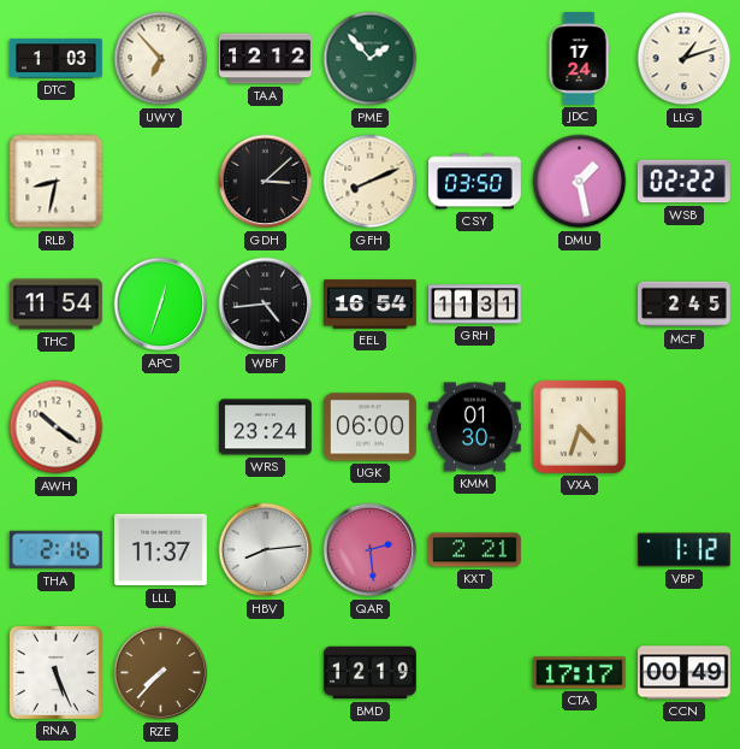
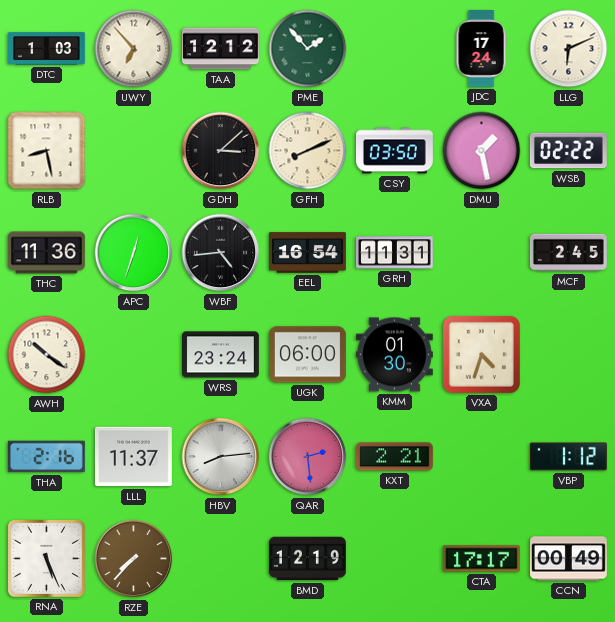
LLG: 1:12 -> 6:11 (569, 49)
RLB: 8:32 -> 8:28 (47, 151)
THC: 11:54 -> 11:36 (47, 253)
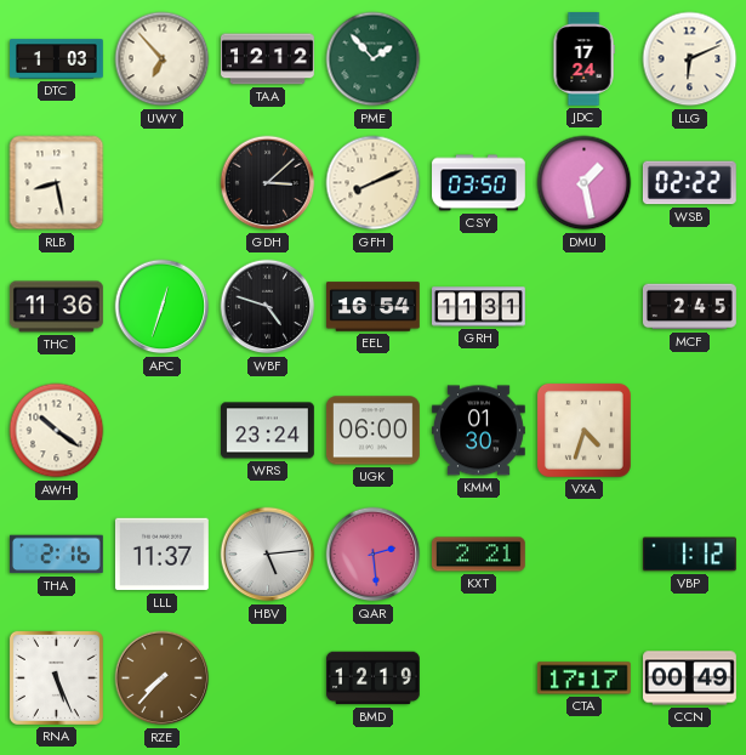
WBF: 4:44 -> 4:48 (268, 307)
HBV: 8:14 -> 5:14 (268, 555)
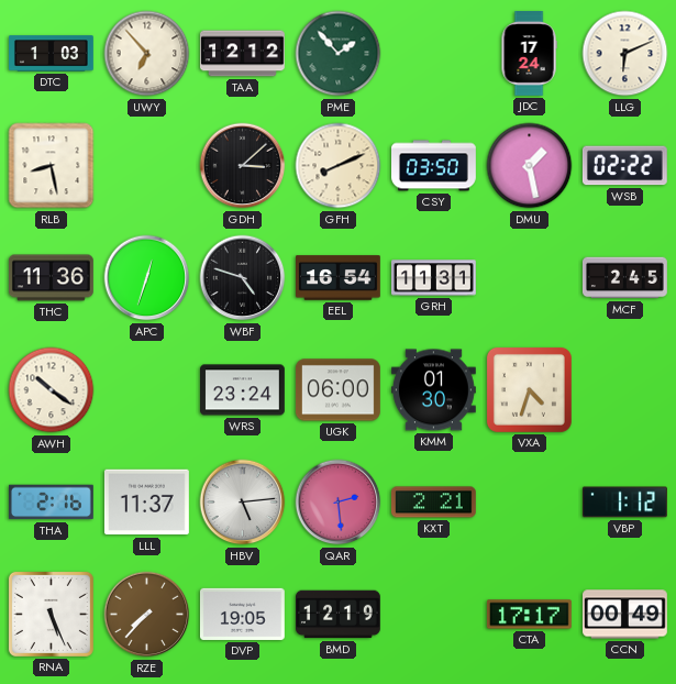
DVP: none -> 19:05 (242, 614)
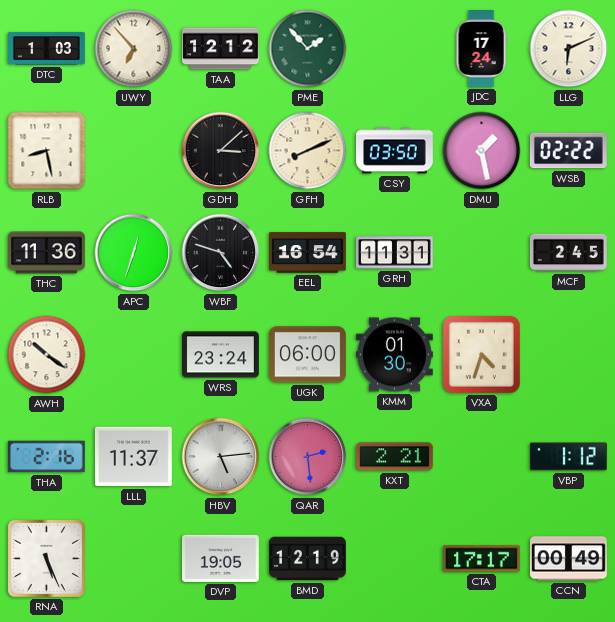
RZE: 7:37 -> none (147, 615)
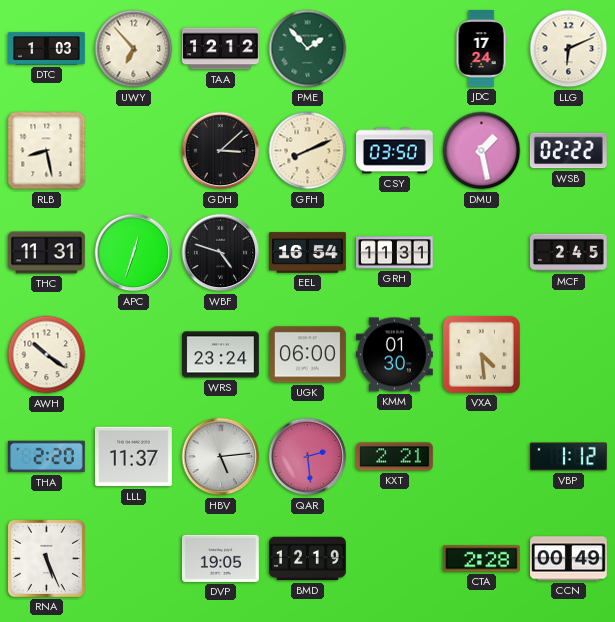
THC: 11:36 -> 11:31 (47, 253)
VXA: 4:33 -> 4:29 (481, 354)
THA: 2:16 -> 2:20 (46, 457)
CTA: 17:17 -> 2:28 (481, 559)
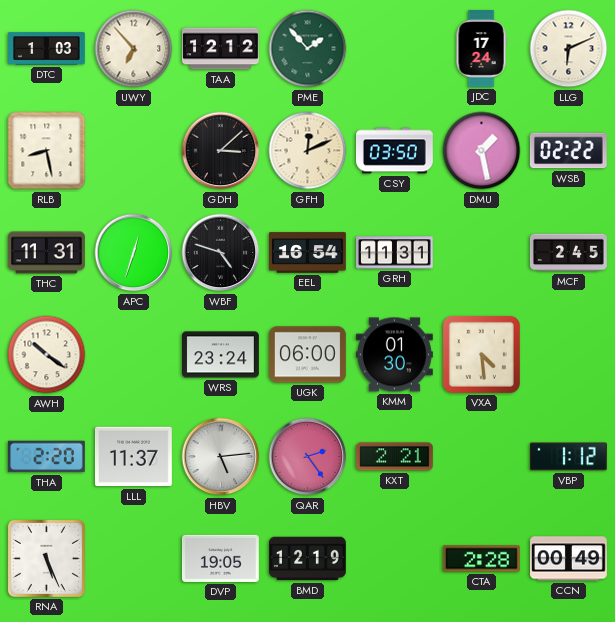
GFH: 8:11 -> 12:11 (308, 151)
QAR: 2:29 -> 2:24 (308, 457)
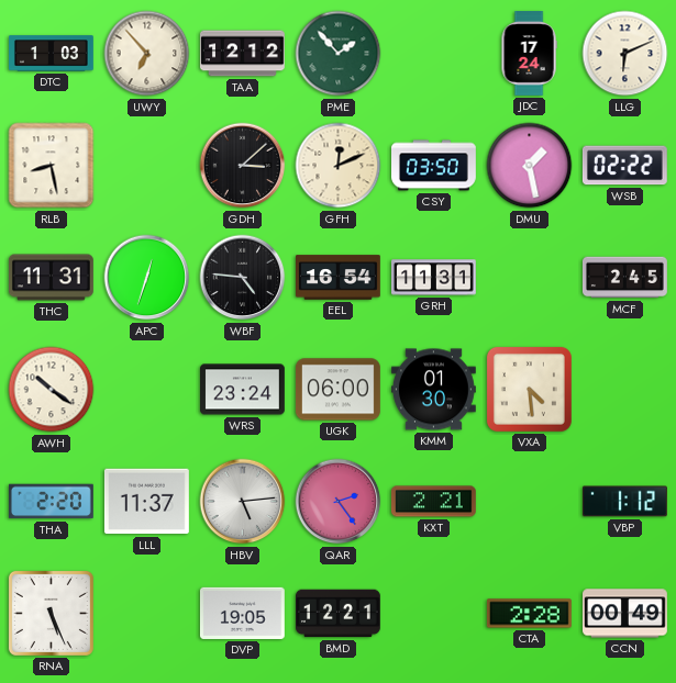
WBF: 4:48 -> 4:46 (243, 278)
BMD: 12:19 -> 12:21 (339, 614)
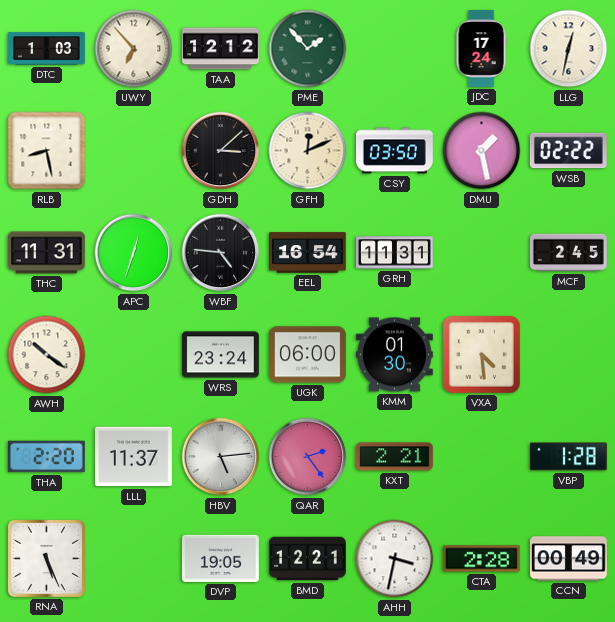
LLG: 6:11 -> 12:32 (569, 49)
VBP: 1:12 -> 1:28 (568, 457)
AHH: none -> 3:32 (395, 559)
